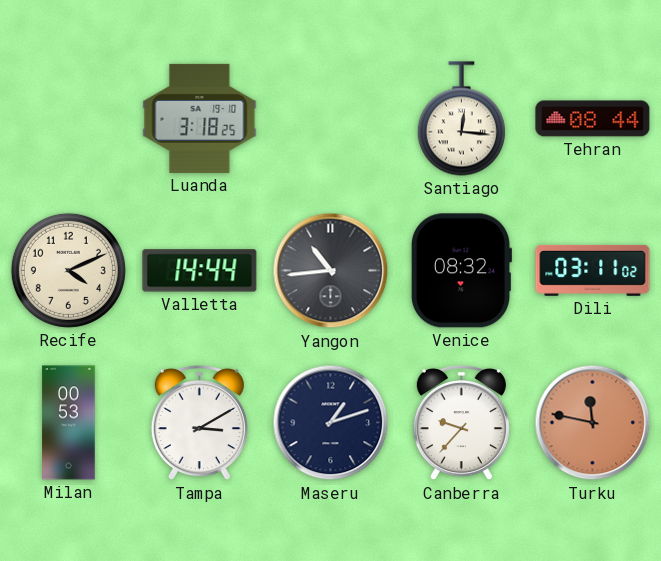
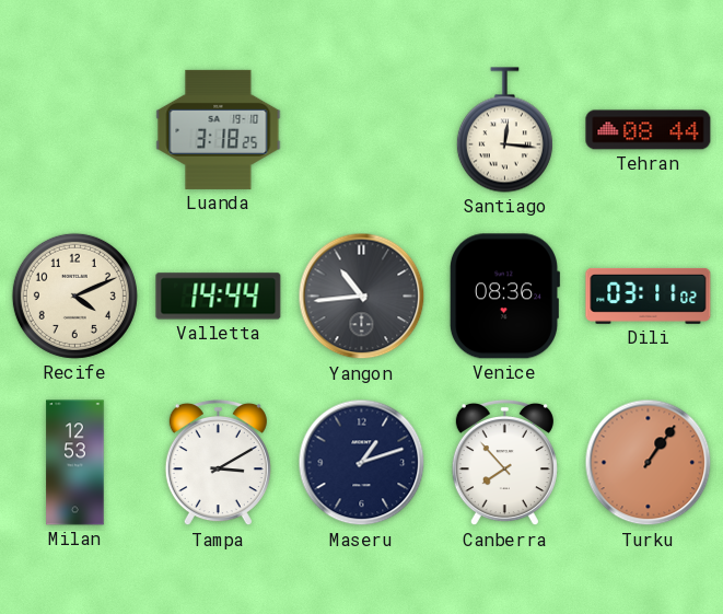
Venice: 08:32 -> 08:36 (503, 297)
Milan: 00:53 -> 12:53 (75, 463)
Canberra: 9:37 -> 7:53 (504, 463)
Turku: 11:47 -> 1:06 (649, 463)
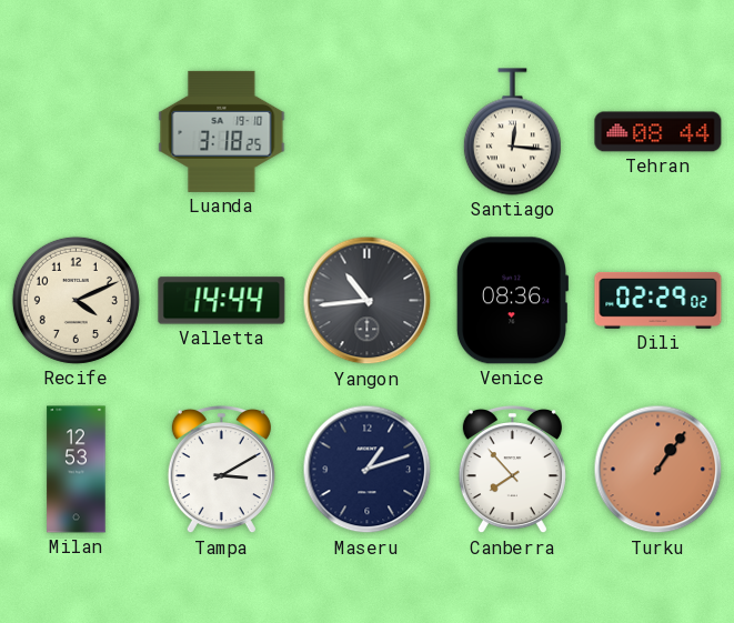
Dili: 03:11 -> 02:29 (658, 300)
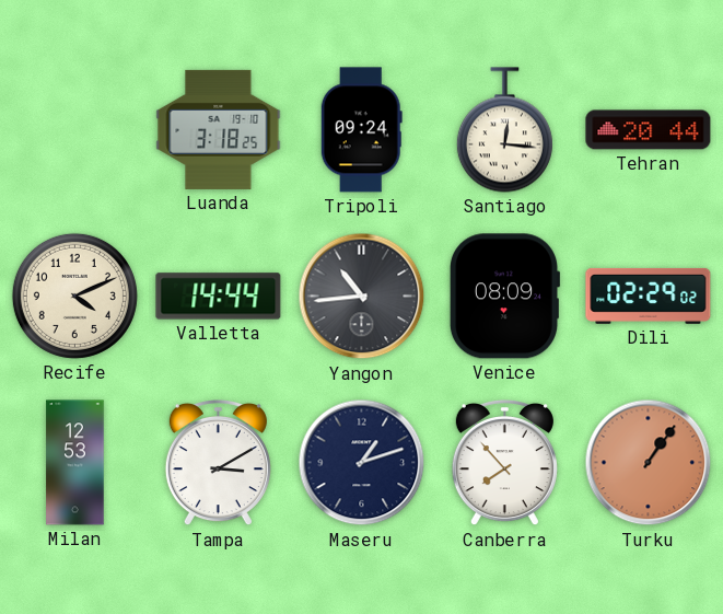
Tripoli: none -> 09:24 (361, 130)
Tehran: 08:44 -> 20:44 (649, 130)
Venice: 08:36 -> 08:09 (503, 297)
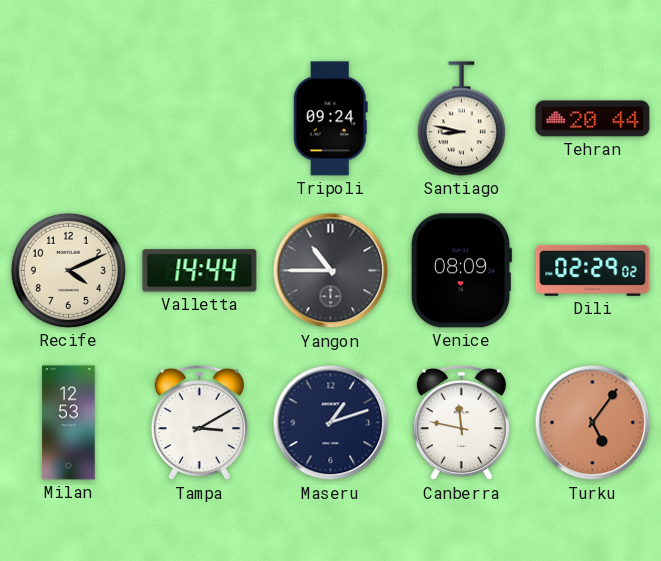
Luanda: 3:18 -> none (219, 129)
Santiago: 12:16 -> 8:47 (461, 119)
Yangon: 10:44 -> 10:45 (331, 271)
Canberra: 7:53 -> 11:47 (461, 423)
Turku: 1:06 -> 5:06 (593, 423)
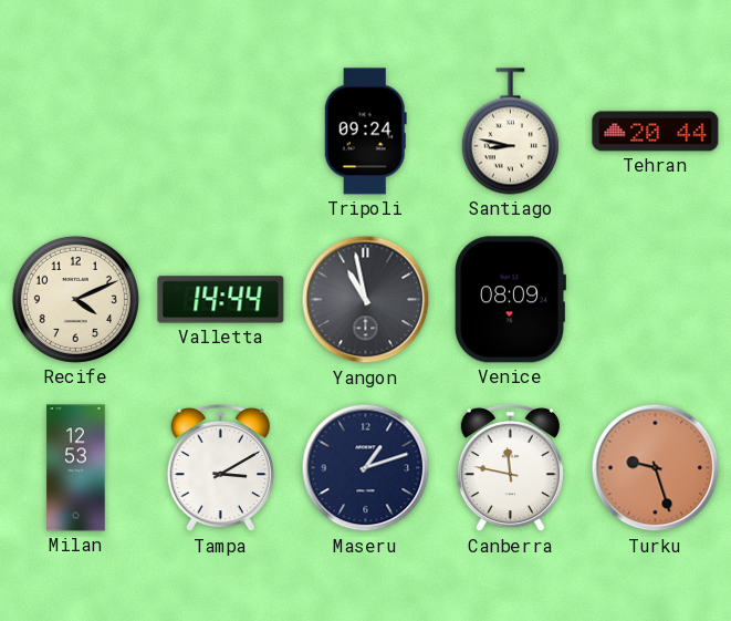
Yangon: 10:45 -> 10:58 (366, 300)
Dili: 02:29 -> none (593, 270)
Turku: 5:06 -> 9:27 (656, 468)
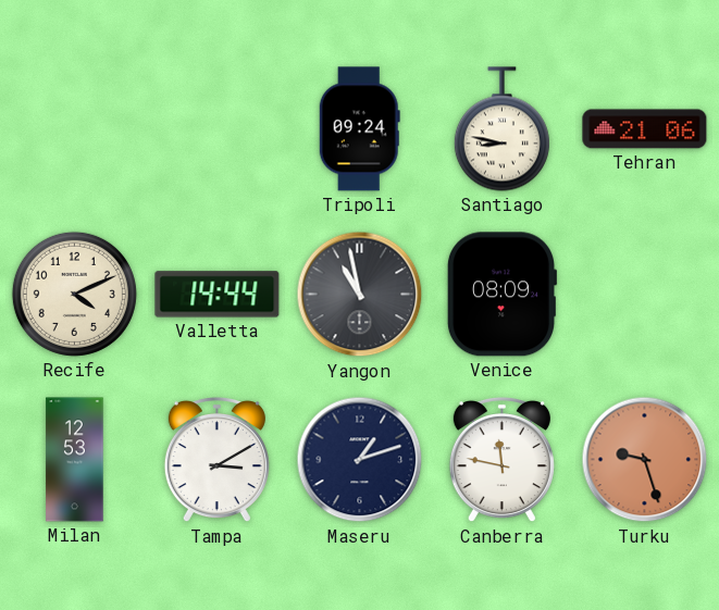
Tehran: 20:44 -> 21:06 (645, 129)
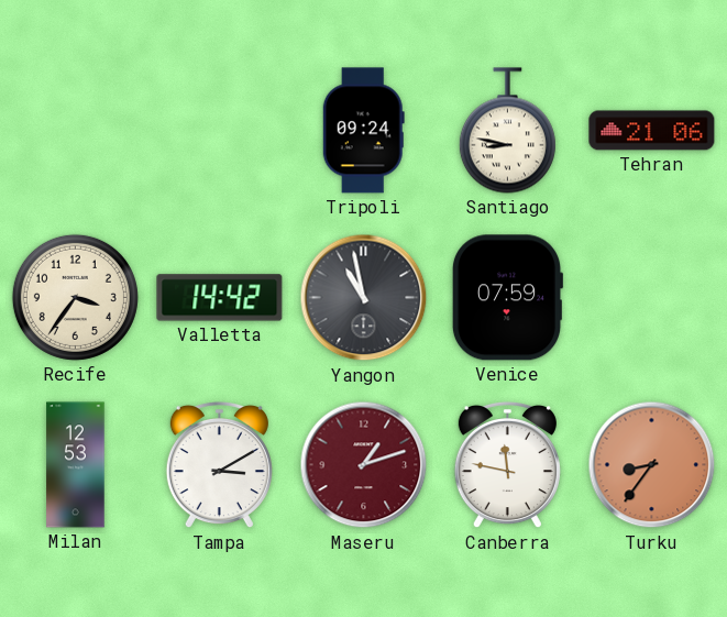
Recife: 4:11 -> 3:36 (75, 297)
Valletta: 14:44 -> 14:42 (220, 298)
Venice: 08:09 -> 07:59 (506, 298)
Maseru dial: navy -> burgundy (364, 465)
Turku: 9:27 -> 8:36 (652, 465)
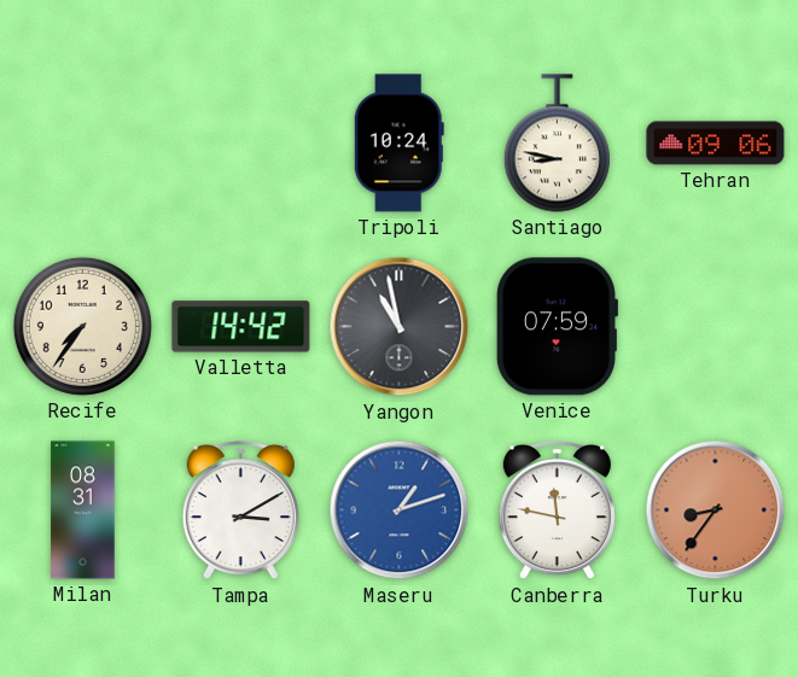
Tripoli: 09:24 -> 10:24 (398, 144)
Tehran: 21:06 -> 09:06 (716, 144)
Recife: 3:36 -> 7:36 (82, 326)
Milan: 12:53 -> 08:31 (83, 510)
Maseru dial: burgundy -> blue (400, 510)
